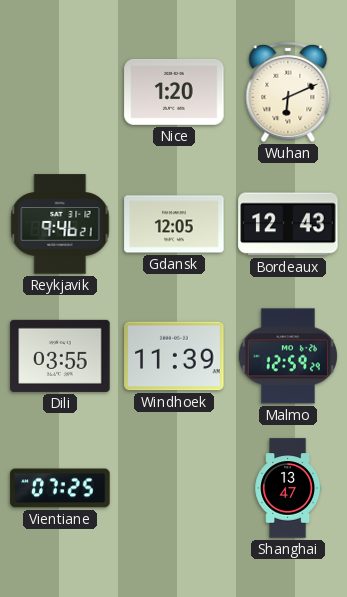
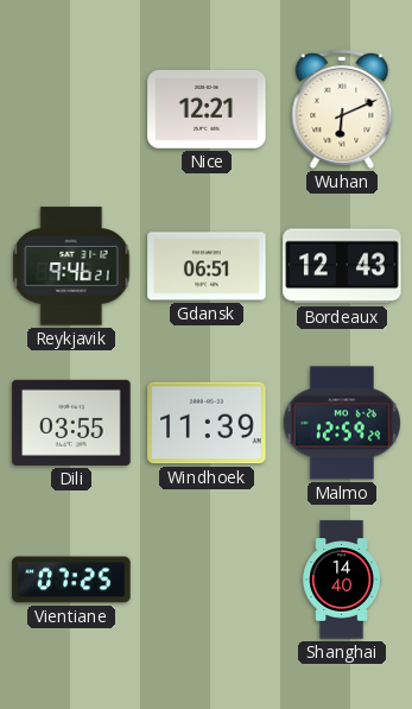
Nice: 1:20 -> 12:21 (207, 109)
Gdansk: 12:05 -> 06:51 (207, 266)
Shanghai: 13:47 -> 14:40 (342, 580)
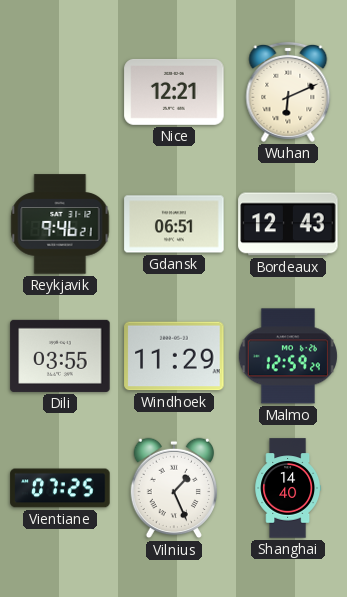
Windhoek: 11:39 -> 11:29 (174, 356)
Vilnius: none -> 1:26 (174, 488)
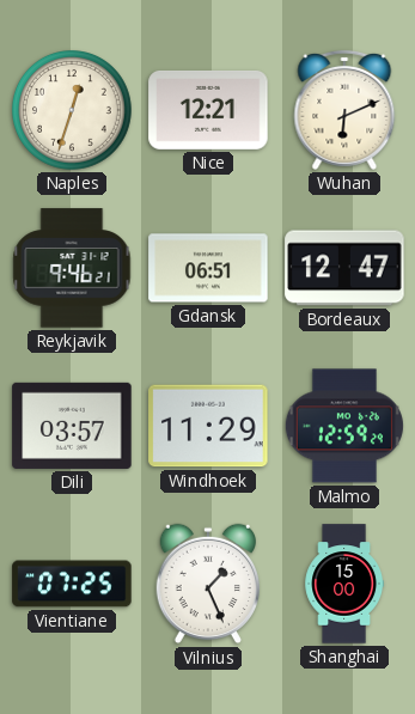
Naples: none -> 12:33 (73, 111)
Bordeaux: 12:43 -> 12:47 (344, 268)
Dili: 03:55 -> 03:57 (72, 426)
Shanghai: 14:40 -> 15:00 (344, 584)
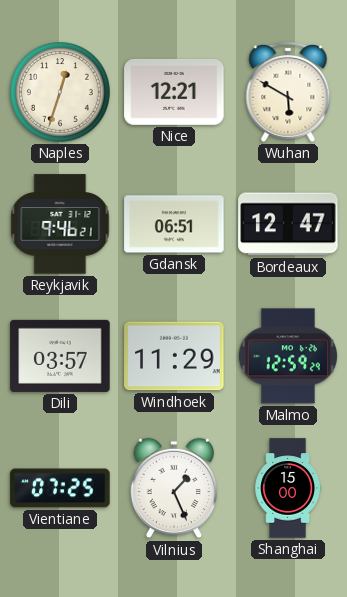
Wuhan: 6:11 -> 5:50 (288, 92)
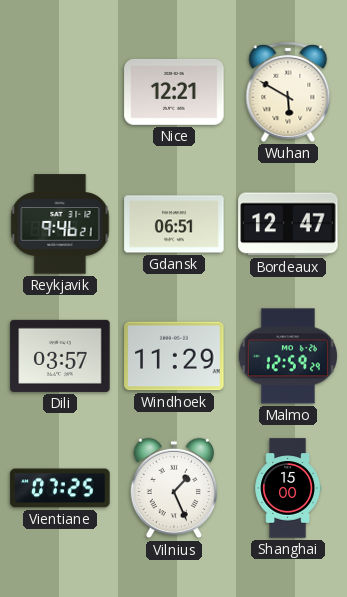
Naples: 12:33 -> none (61, 93)
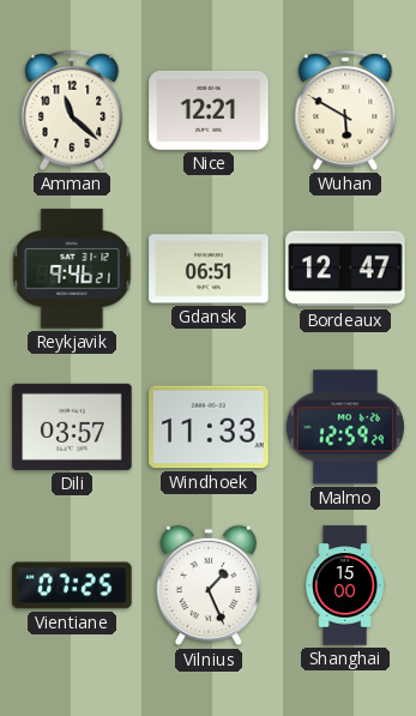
Amman: none -> 11:22 (72, 110)
Windhoek: 11:29 -> 11:33 (209, 427)
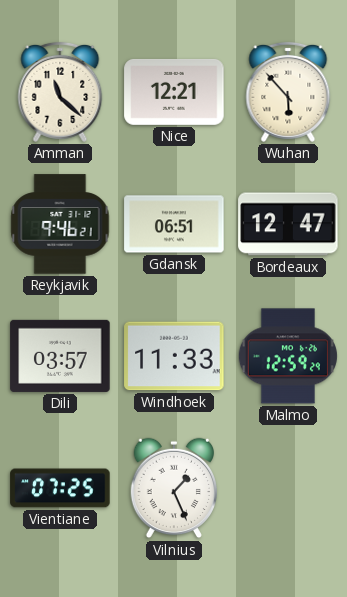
Wuhan: 5:50 -> 5:53 (288, 92)
Shanghai: 15:00 -> none (345, 585)
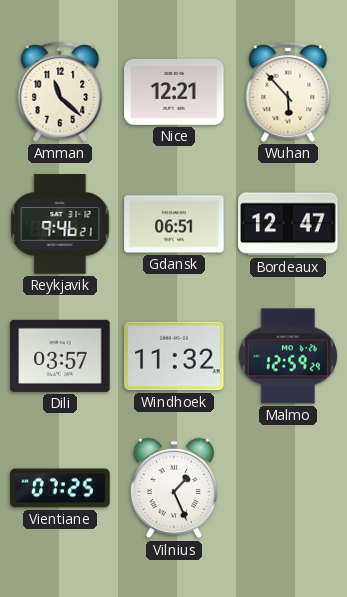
Windhoek: 11:33 -> 11:32 (174, 356)
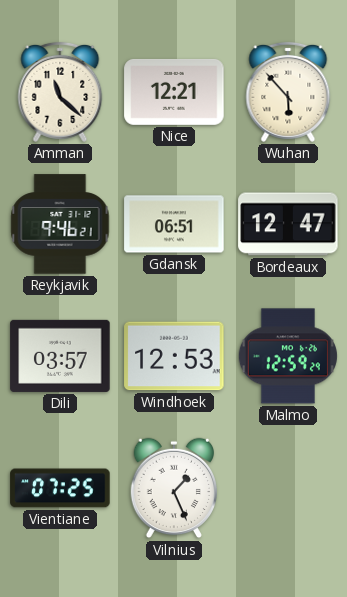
Windhoek: 11:32 -> 12:53 (174, 356)
